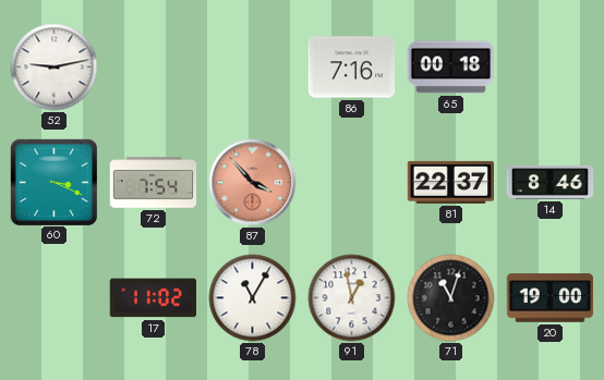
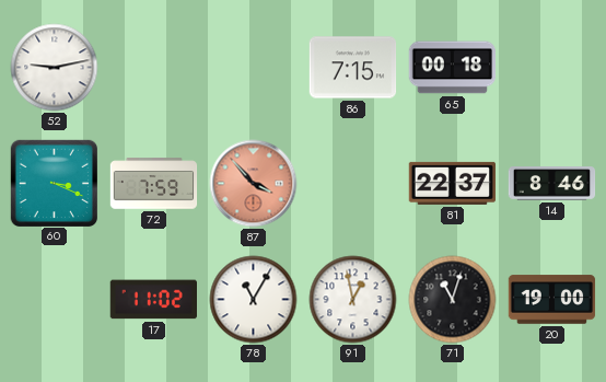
86: 7:16 -> 7:15 (353, 68)
72: 7:54 -> 7:59 (154, 184)
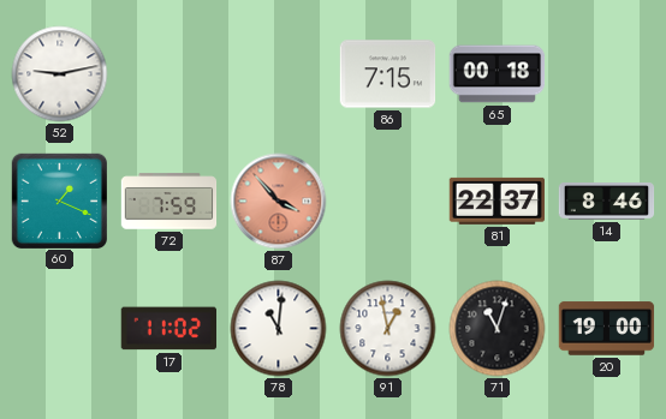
60: 3:19 -> 1:19 (59, 200)
78: 11:05 -> 11:01 (279, 329)
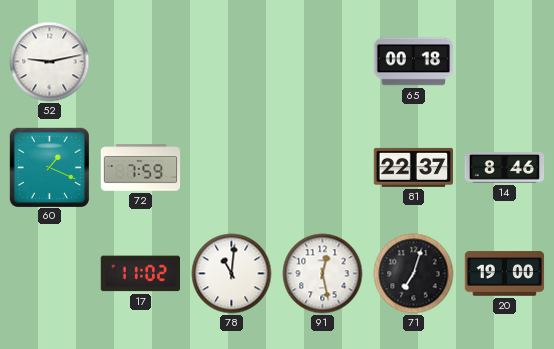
86: 7:15 -> none (388, 74)
87: 3:53 -> none (279, 202)
91: 12:58 -> 12:28 (323, 274)
71: 11:03 -> 7:03 (414, 274)
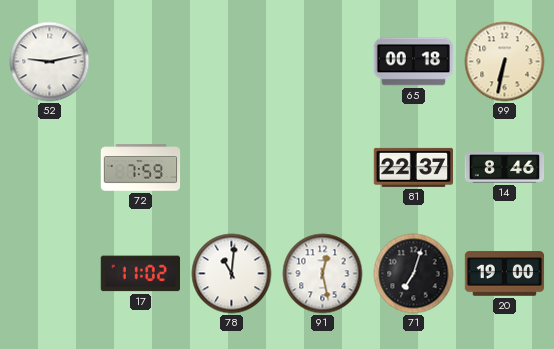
99: none -> 6:32 (505, 62)
60: 1:19 -> none (49, 167)
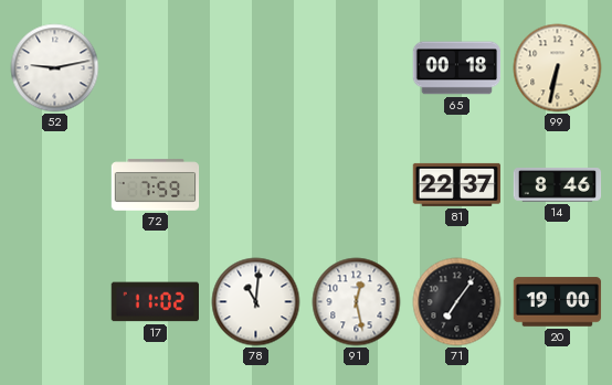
71: 7:03 -> 7:06 (457, 302)
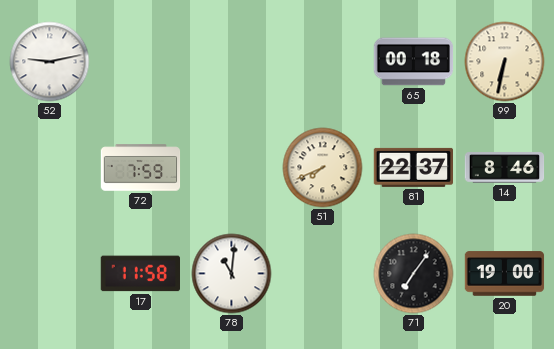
51: none -> 7:41 (323, 168)
17: 11:02 -> 11:58 (140, 274)
91: 12:28 -> none (357, 302)
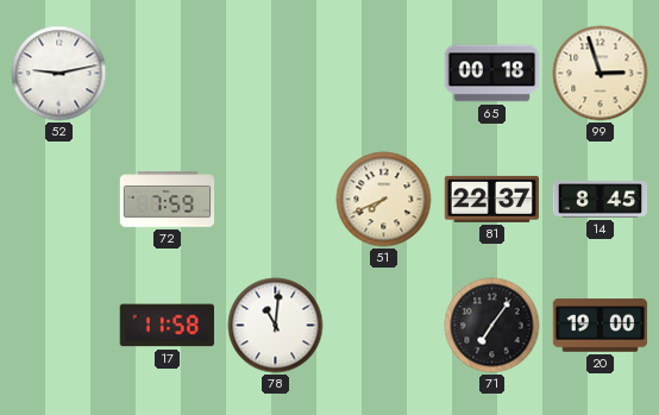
99: 6:32 -> 2:57 (601, 74)
14: 8:46 -> 8:45 (601, 200)
